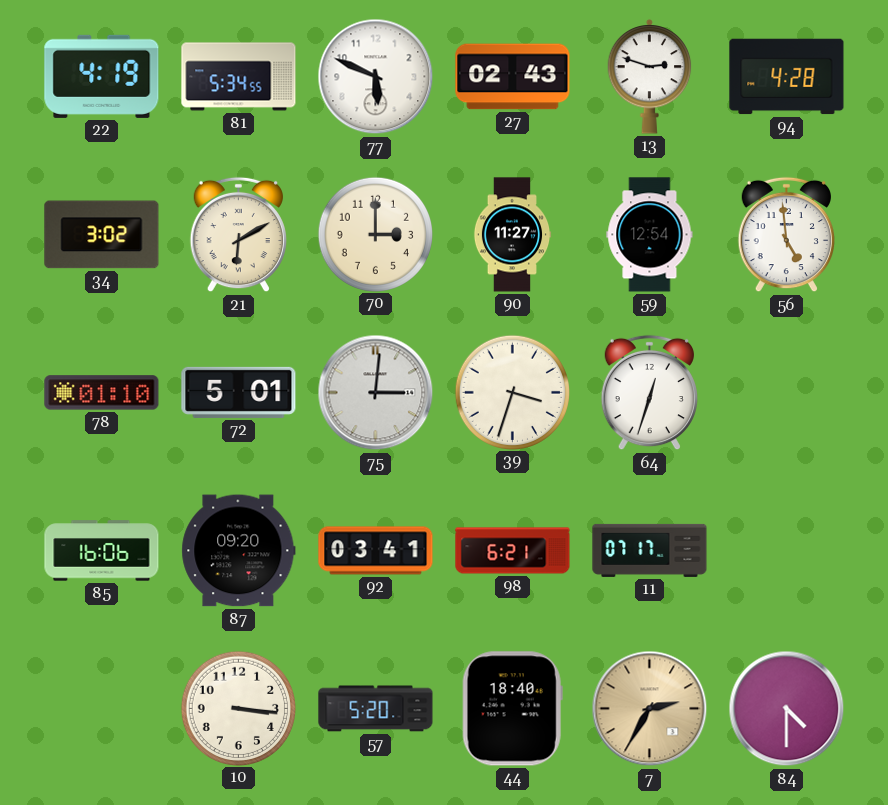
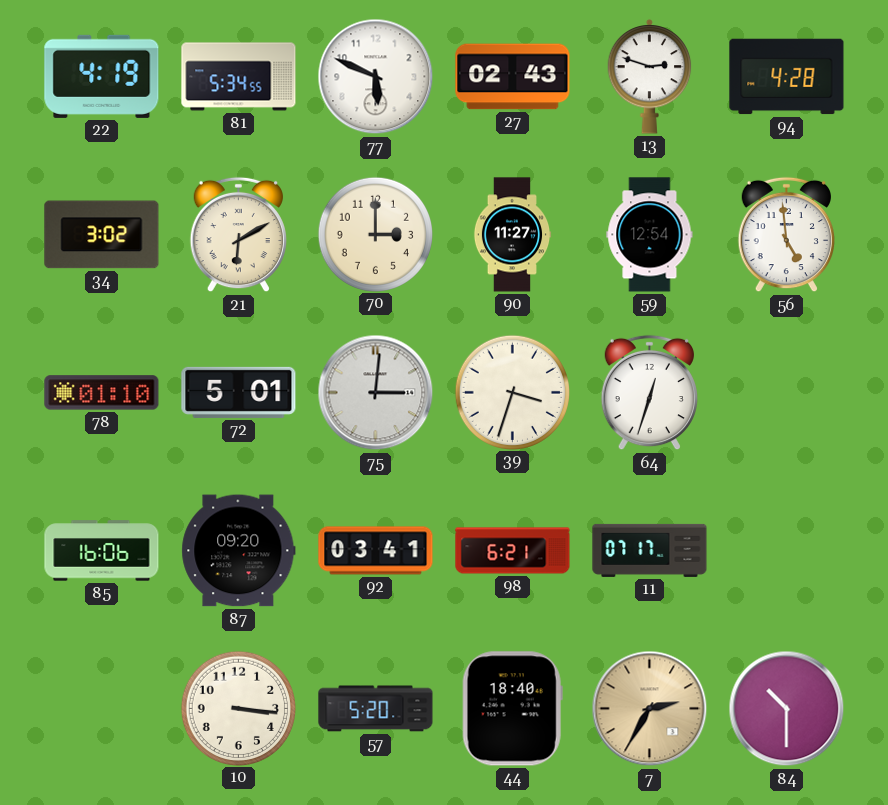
84: 4:30 -> 10:30 (787, 709)
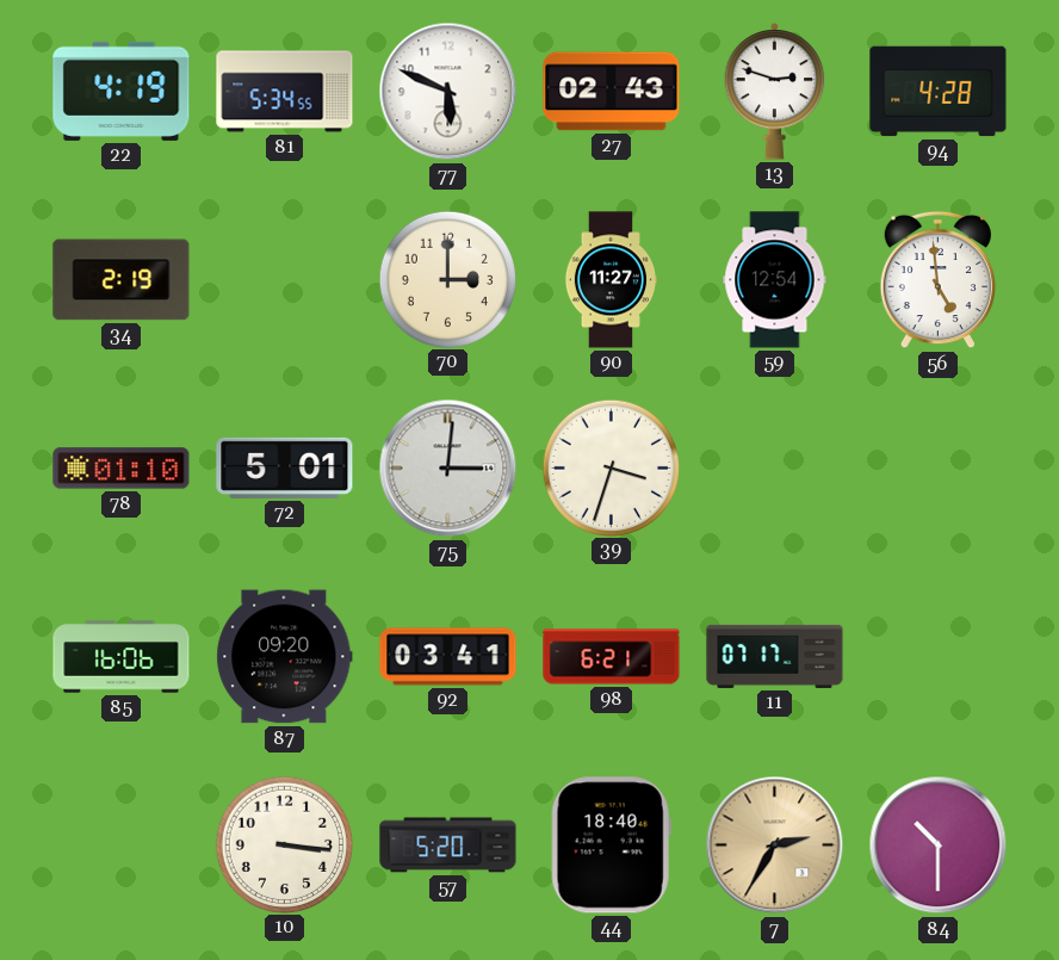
34: 3:02 -> 2:19 (122, 280)
21: 6:10 -> none (238, 235)
64: 12:33 -> none (649, 393)
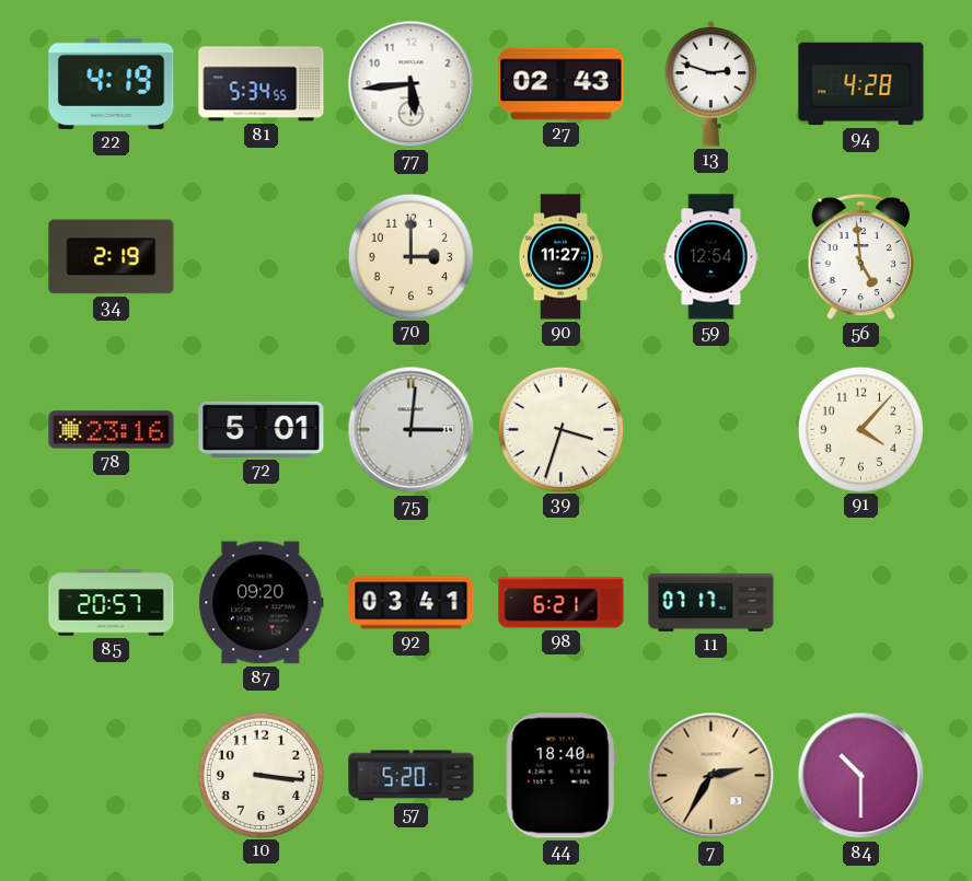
77: 5:49 -> 5:44 (412, 84)
78: 01:10 -> 23:16 (112, 430)
91: none -> 4:07 (860, 429)
85: 16:06 -> 20:57 (112, 603)
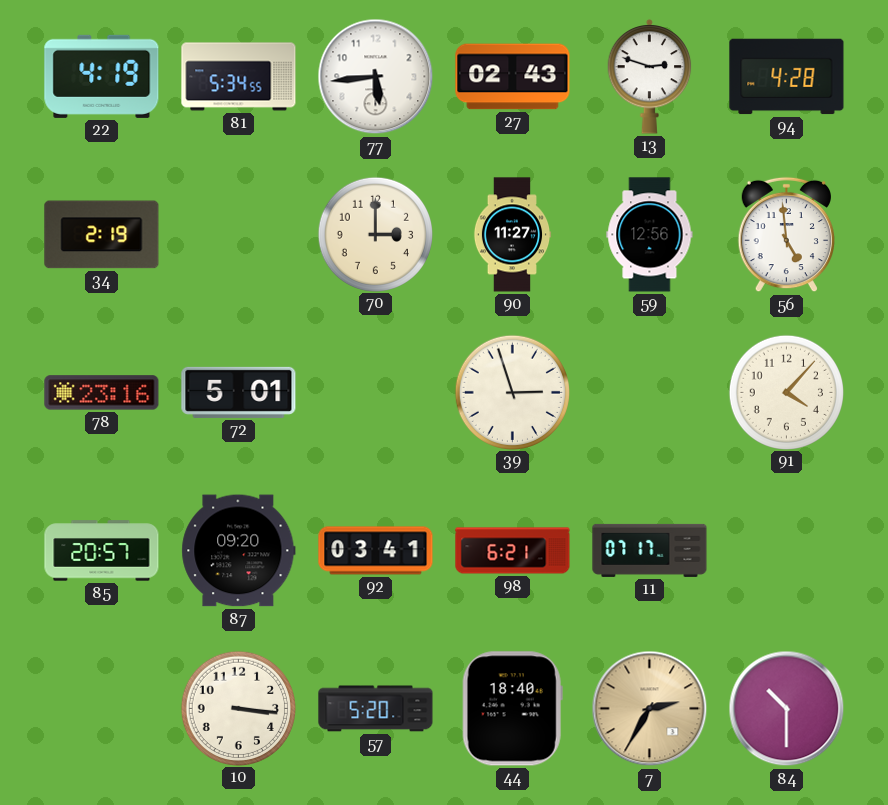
59: 12:54 -> 12:56 (650, 235)
75: 3:01 -> none (412, 430)
39: 3:33 -> 2:57 (512, 392)
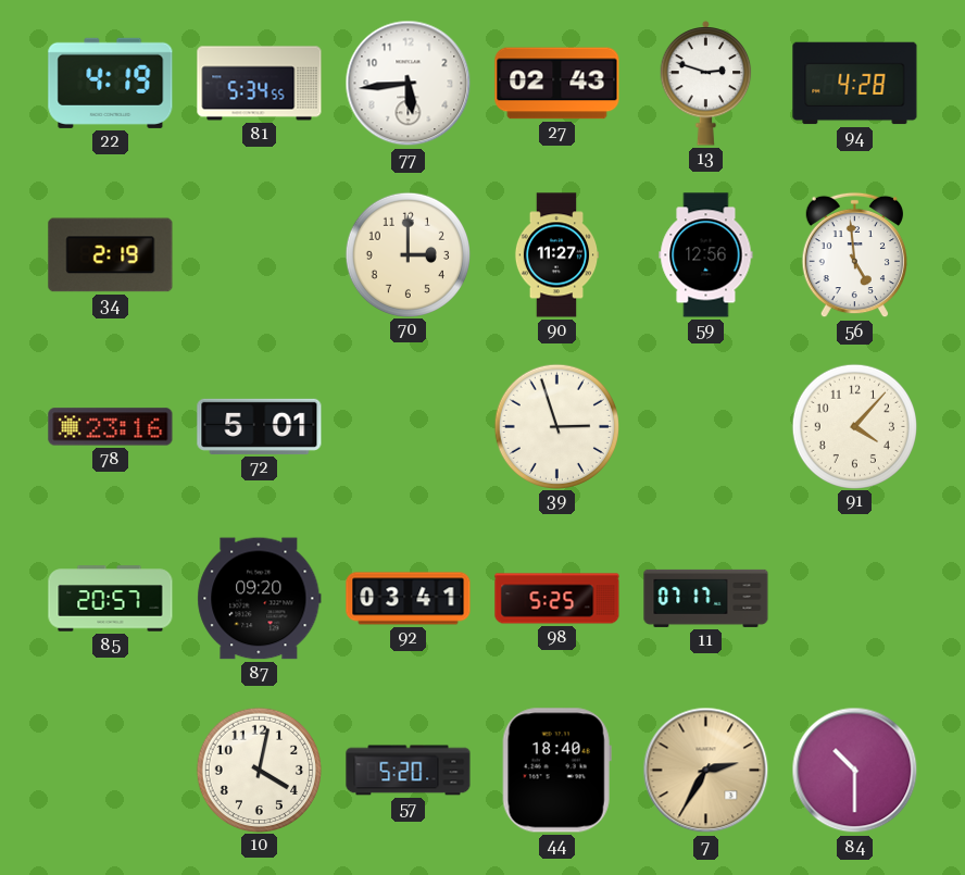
98: 6:21 -> 5:25 (557, 599)
10: 3:16 -> 4:02 (259, 770)
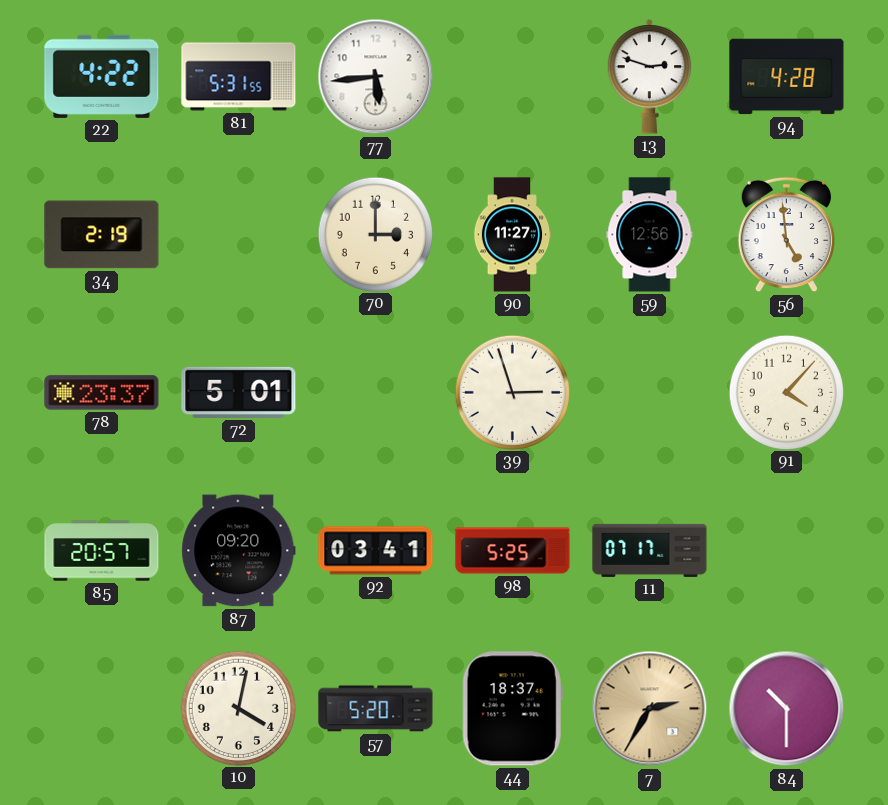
22: 4:19 -> 4:22 (102, 76)
81: 5:34 -> 5:31 (239, 77)
27: 02:43 -> none (557, 84)
78: 23:16 -> 23:37 (102, 393)
44: 18:40 -> 18:37 (512, 709)
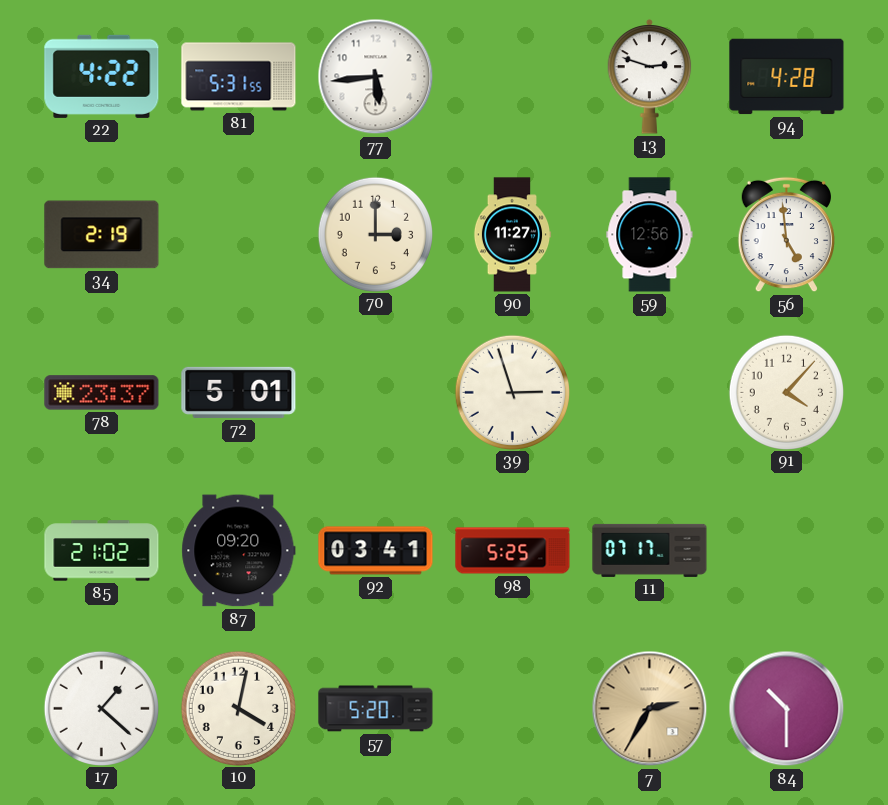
85: 20:57 -> 21:02 (102, 551)
17: none -> 1:22 (101, 708)
44: 18:37 -> none (512, 709)
